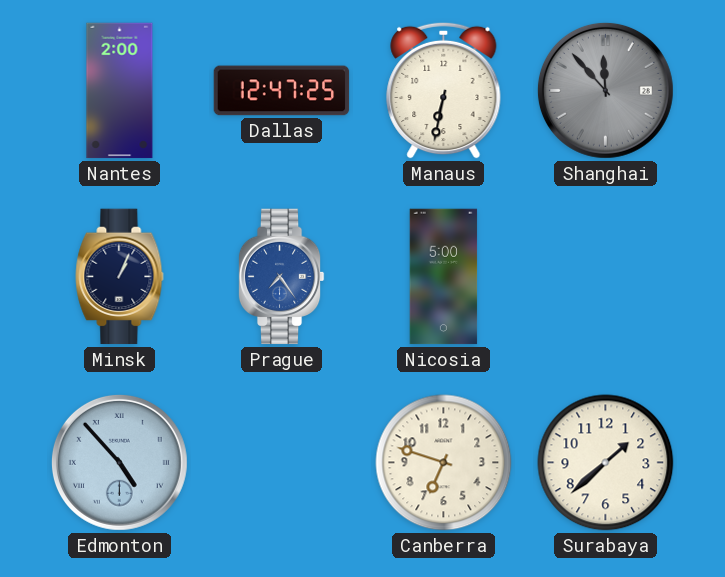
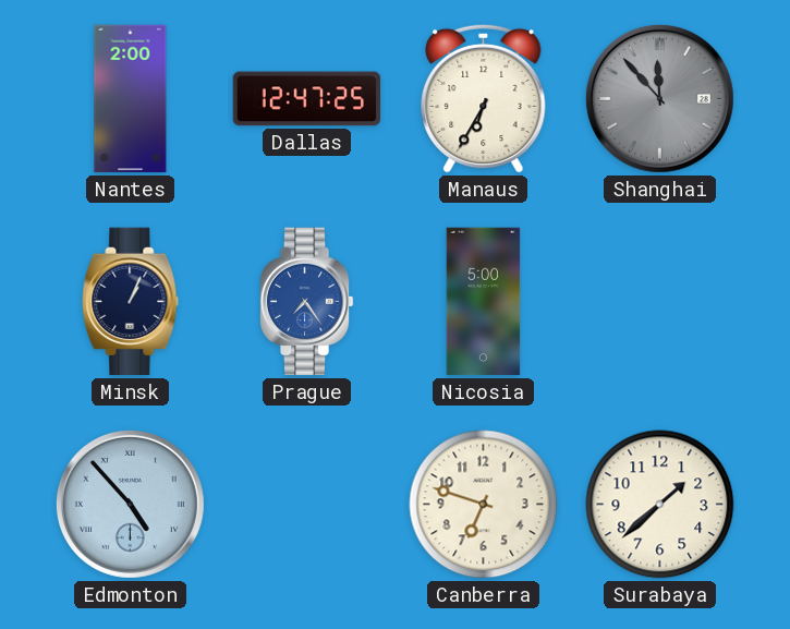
Manaus: 6:32 -> 6:35 (484, 98)
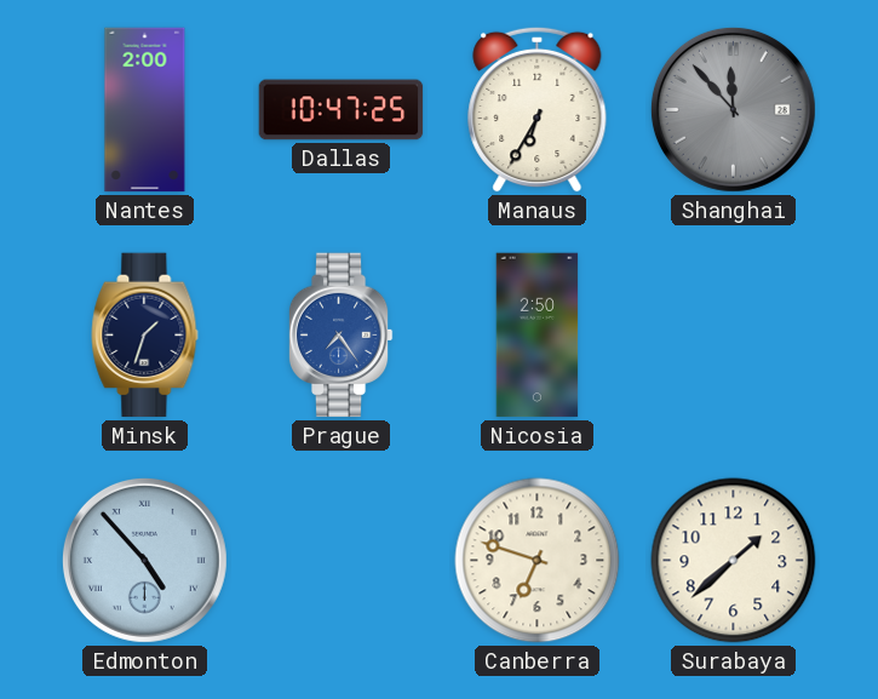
Dallas: 12:47 -> 10:47 (342, 110)
Minsk: 1:04 -> 1:33 (145, 336)
Nicosia: 5:00 -> 2:50 (538, 336)
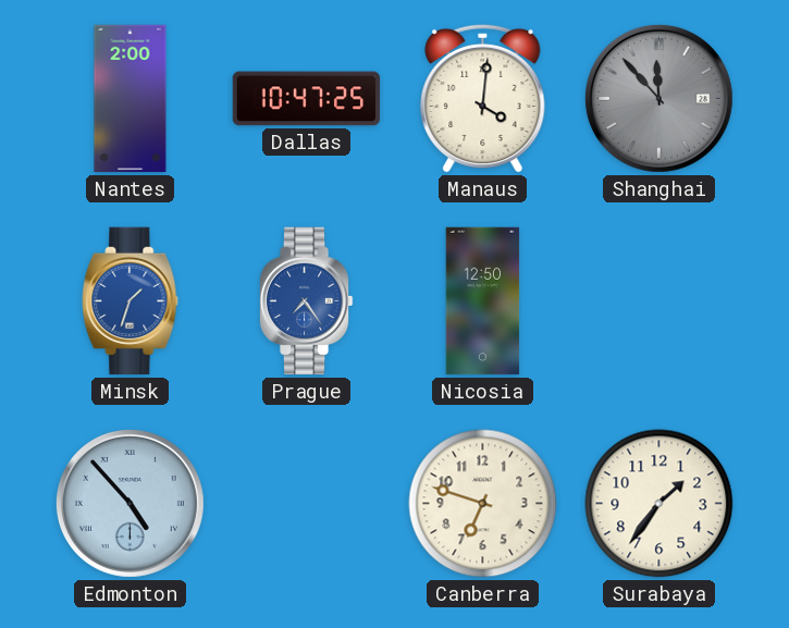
Manaus: 6:35 -> 4:01 (483, 98)
Minsk dial: navy -> blue (131, 301)
Nicosia: 2:50 -> 12:50 (483, 301)
Surabaya: 1:38 -> 1:36 (659, 504)
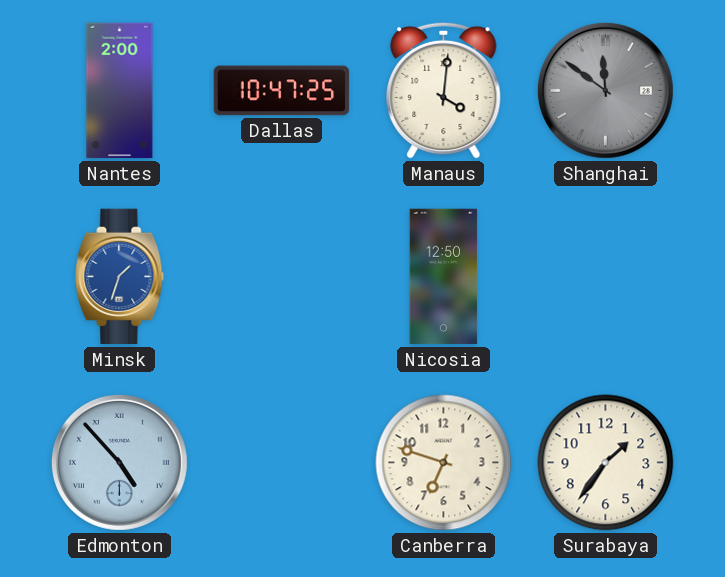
Shanghai: 11:53 -> 11:51 (605, 90)
Prague: 7:24 -> none (306, 301)
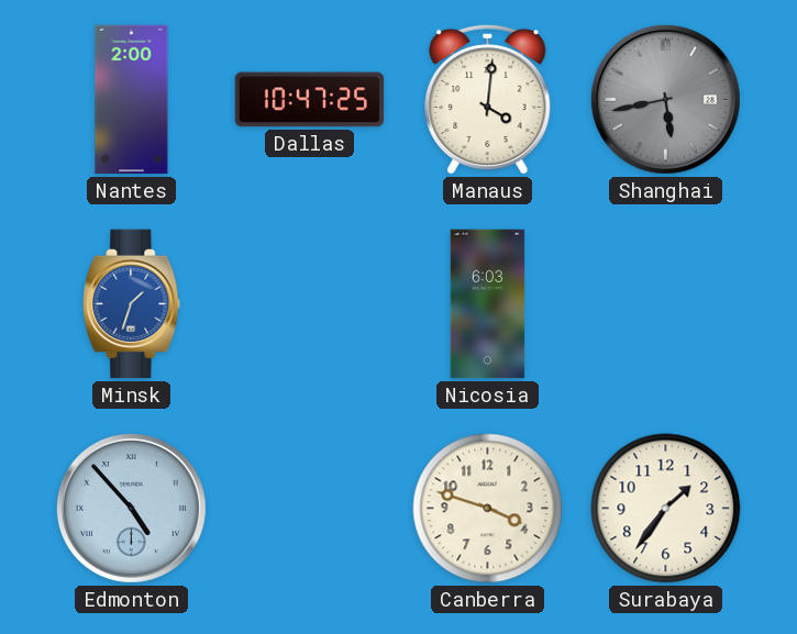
Shanghai: 11:51 -> 5:43 (665, 99)
Nicosia: 12:50 -> 6:03 (488, 304)
Canberra: 6:48 -> 3:48 (488, 509)
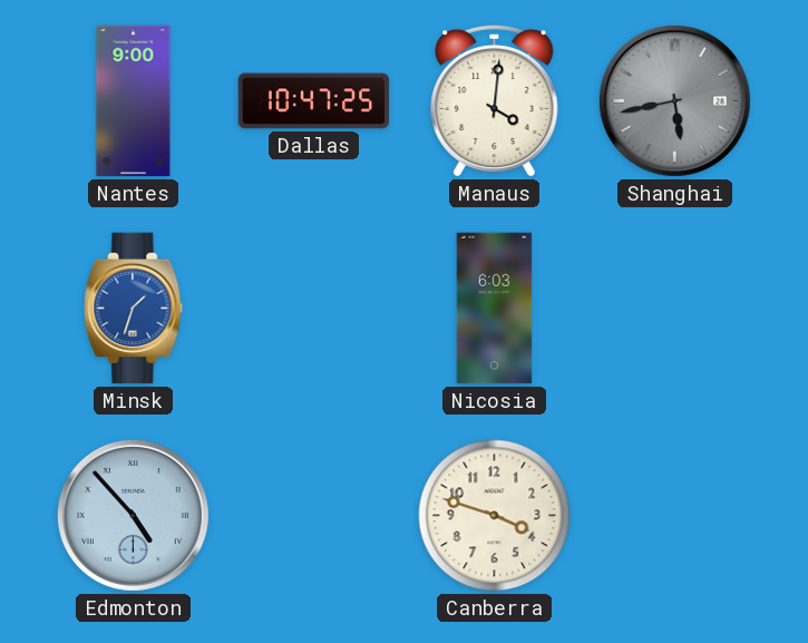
Nantes: 2:00 -> 9:00 (134, 101)
Surabaya: 1:36 -> none (666, 509)
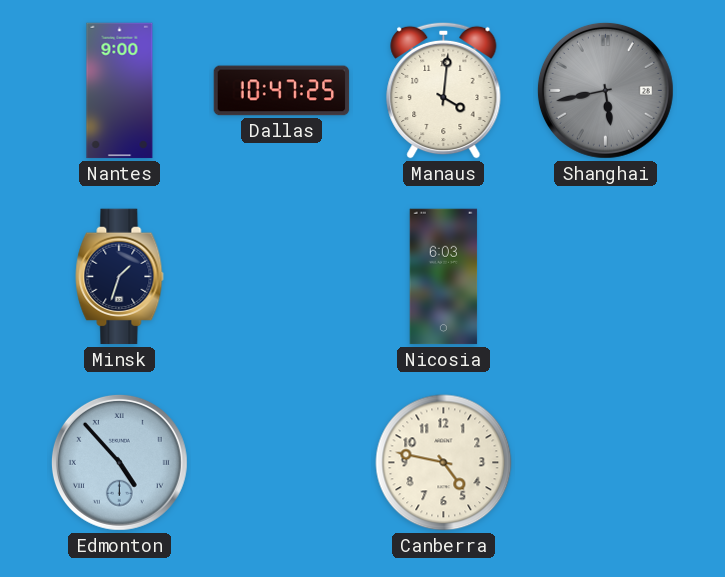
Minsk dial: blue -> navy (120, 277)
Canberra: 3:48 -> 4:47 (444, 463)
